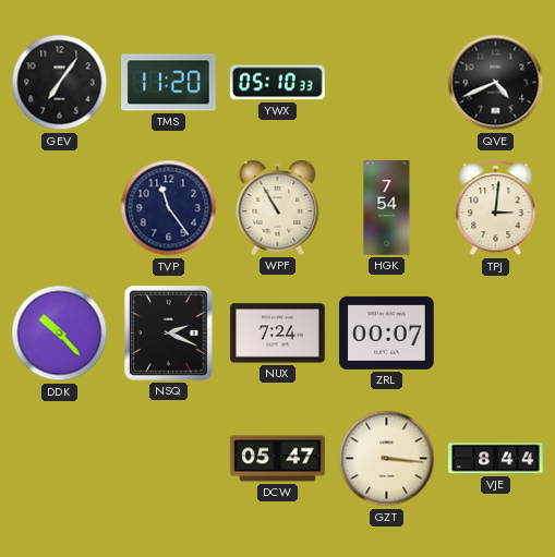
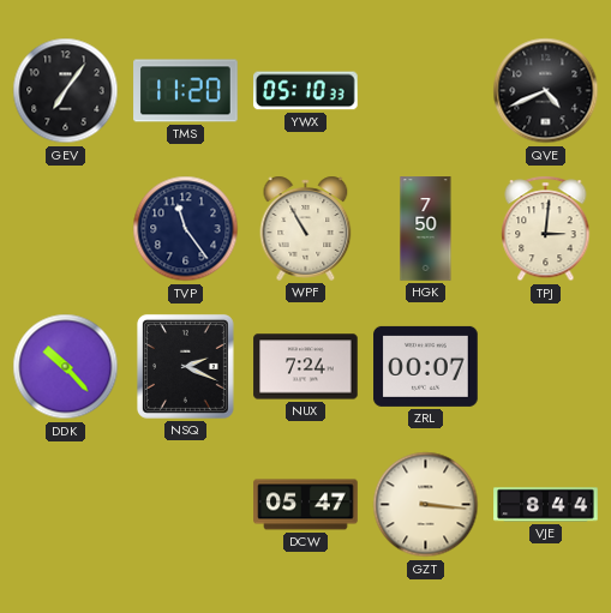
HGK: 7:54 -> 7:50 (426, 229)
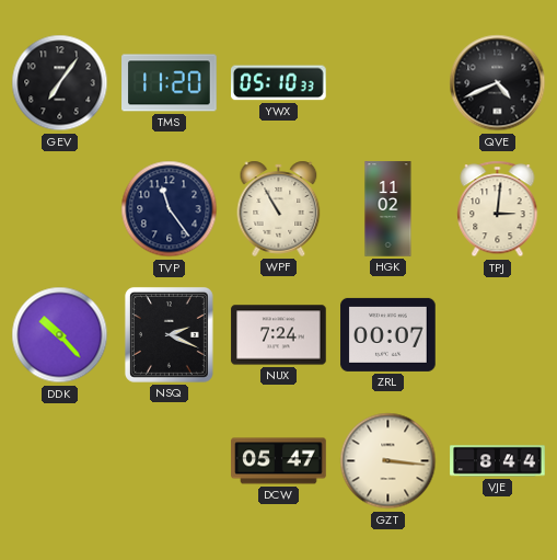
HGK: 7:50 -> 11:02 (388, 209)
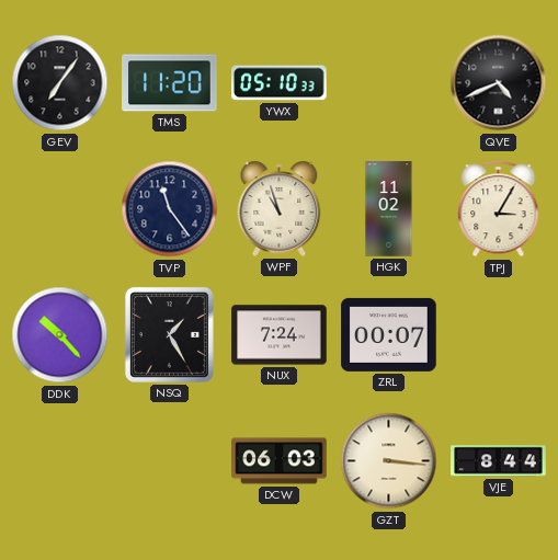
WPF: 10:55 -> 10:57 (280, 208)
TPJ: 3:01 -> 3:05 (499, 209)
NSQ: 2:19 -> 1:25 (169, 334)
DCW: 05:47 -> 06:03 (280, 461)
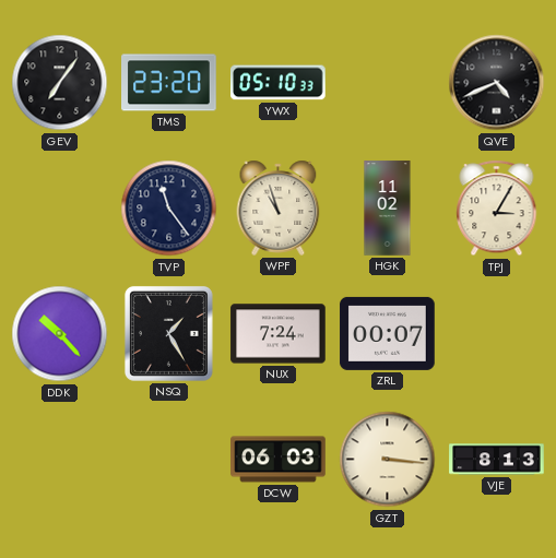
TMS: 11:20 -> 23:20 (169, 83)
VJE: 8:44 -> 8:13 (497, 460)
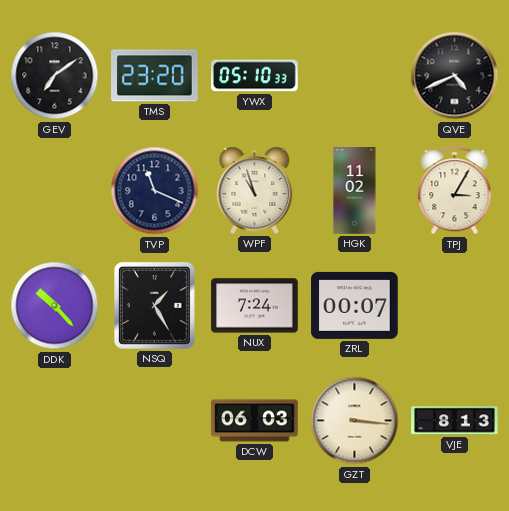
GEV: 7:06 -> 7:09 (55, 76)
TVP: 11:24 -> 11:19 (155, 191)
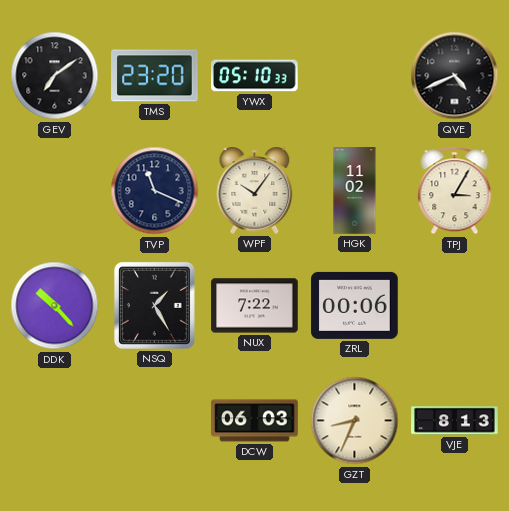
WPF: 10:57 -> 10:06 (255, 190)
NUX: 7:24 -> 7:22 (255, 306)
ZRL: 00:07 -> 00:06 (355, 305)
GZT: 3:16 -> 8:34 (355, 421)
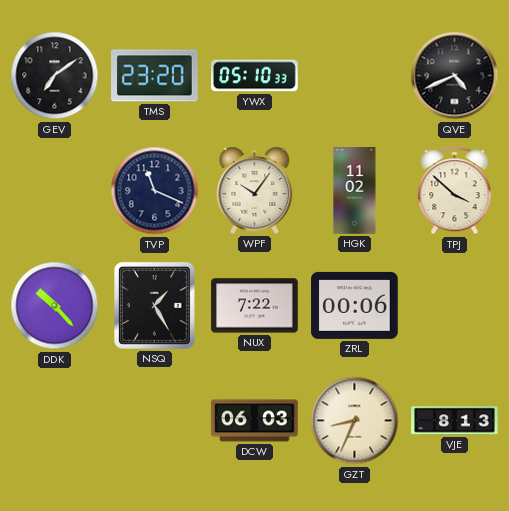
TPJ: 3:05 -> 3:52 (455, 191)
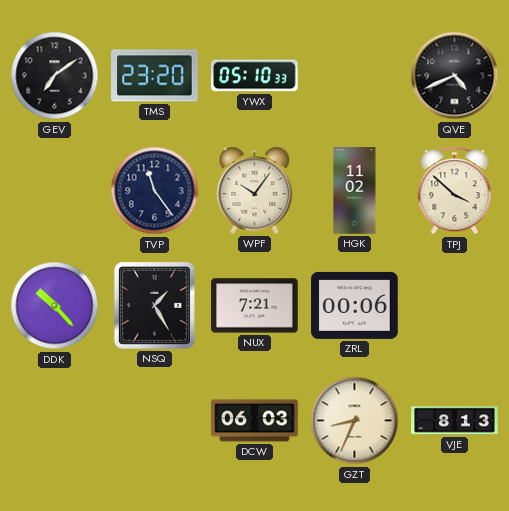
TVP: 11:19 -> 11:24 (155, 191)
NUX: 7:22 -> 7:21 (255, 306)
